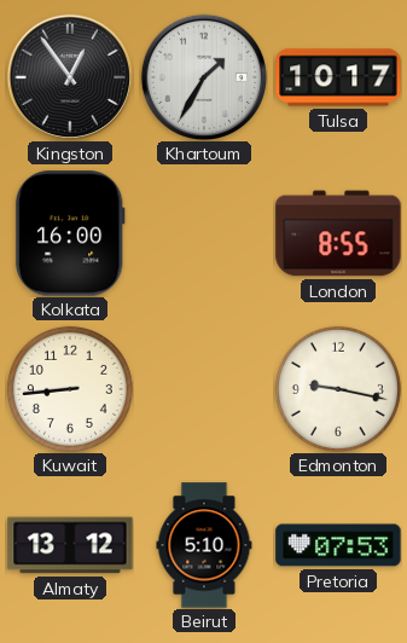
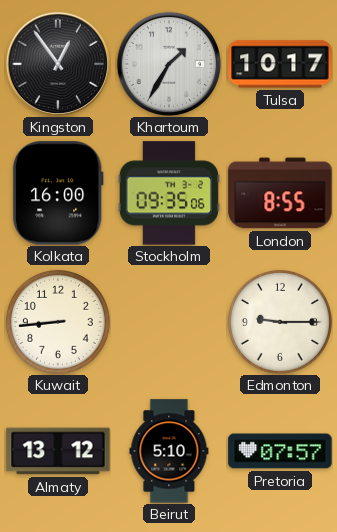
Stockholm: none -> 09:35 (169, 193)
Edmonton: 9:17 -> 9:15 (280, 322)
Pretoria: 07:53 -> 07:57 (280, 451)
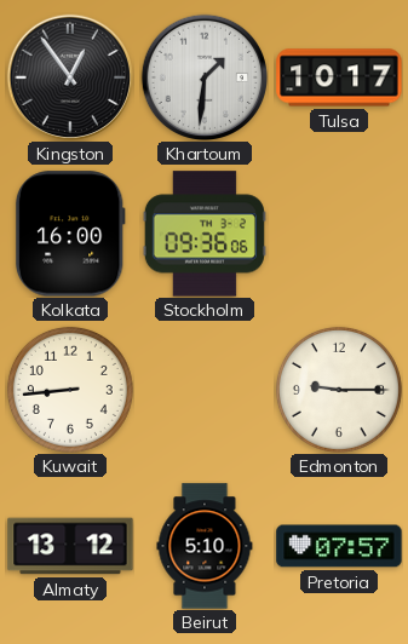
Khartoum: 1:35 -> 1:31 (203, 76)
Stockholm: 09:35 -> 09:36 (205, 234)
London: 8:55 -> none (280, 193)
